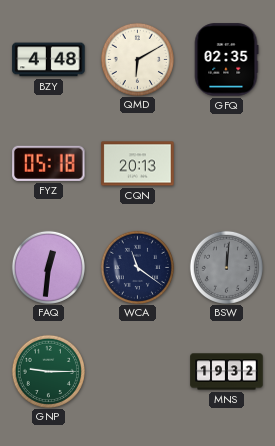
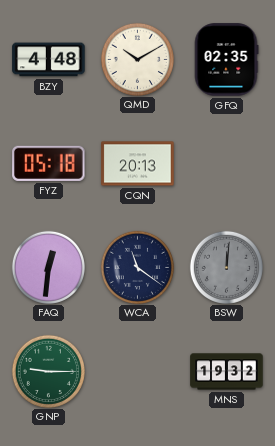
QMD: 6:10 -> 10:10 (137, 59)
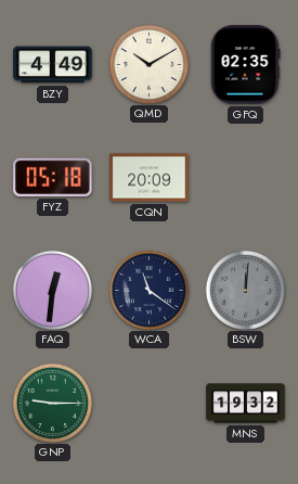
BZY: 4:48 -> 4:49 (53, 65)
CQN: 20:13 -> 20:09 (150, 178)
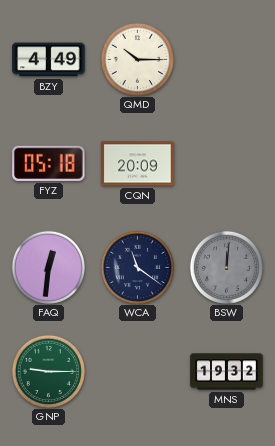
QMD: 10:10 -> 10:15 (137, 59)
GFQ: 02:35 -> none (245, 65)
